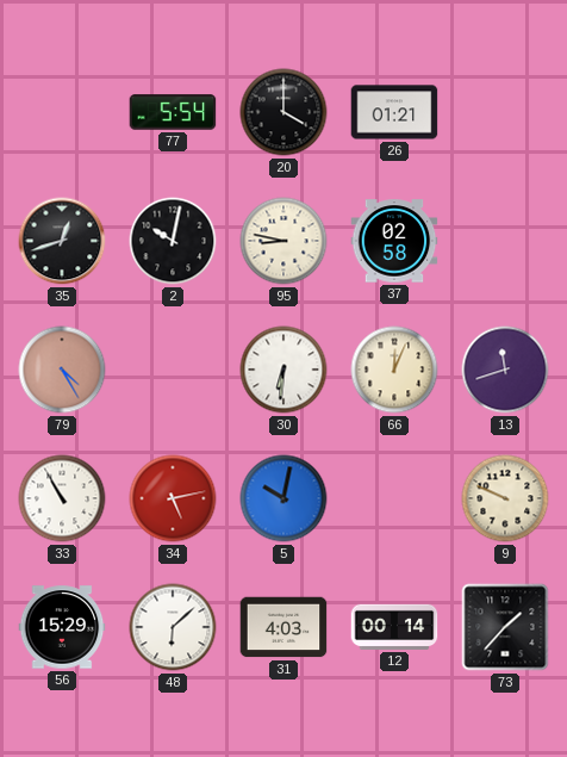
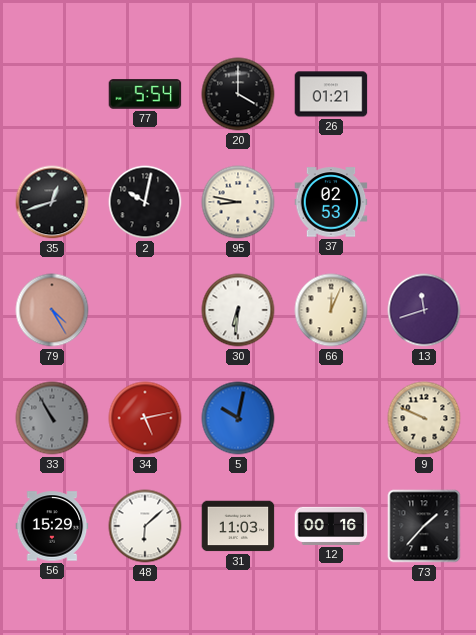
37: 02:58 -> 02:53 (331, 202)
33 dial: white -> grey (52, 418)
31: 4:03 -> 11:03 (238, 526)
12: 00:14 -> 00:16 (331, 526)
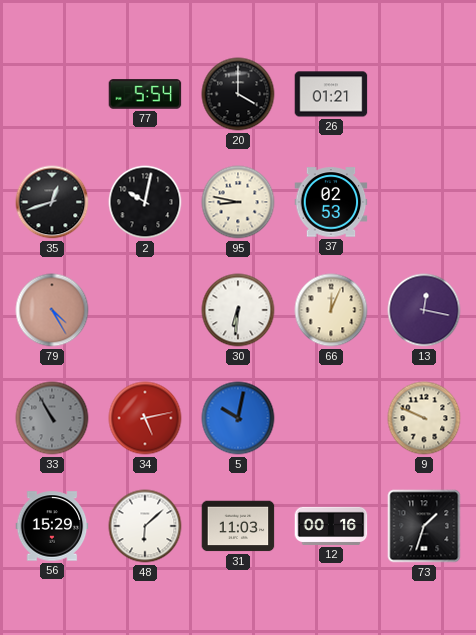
13: 11:42 -> 12:17 (424, 310)
73: 1:37 -> 1:33 (424, 526)
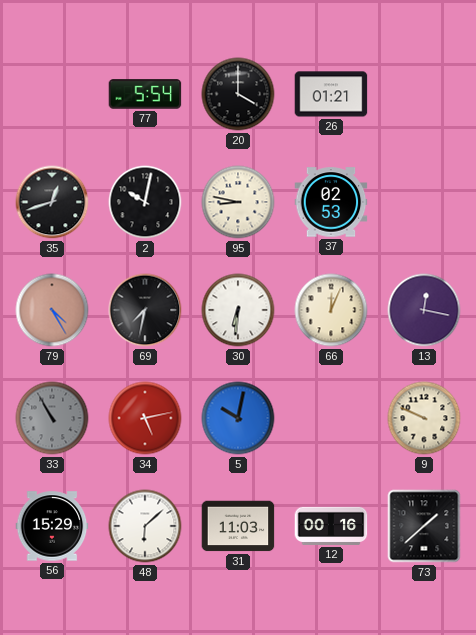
69: none -> 7:32 (145, 310)
73: 1:33 -> 1:38 (424, 526)
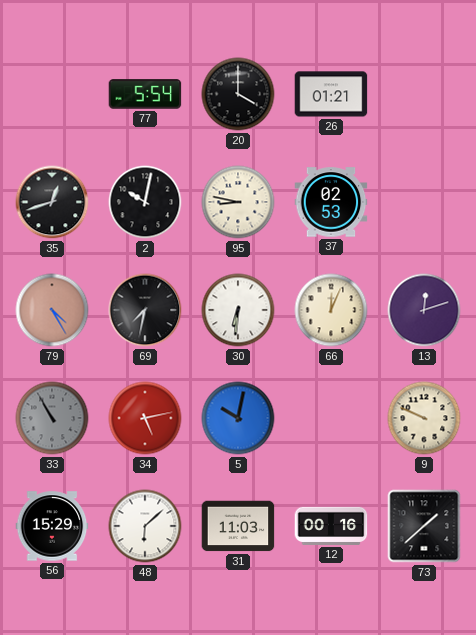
13: 12:17 -> 12:12 (424, 310)
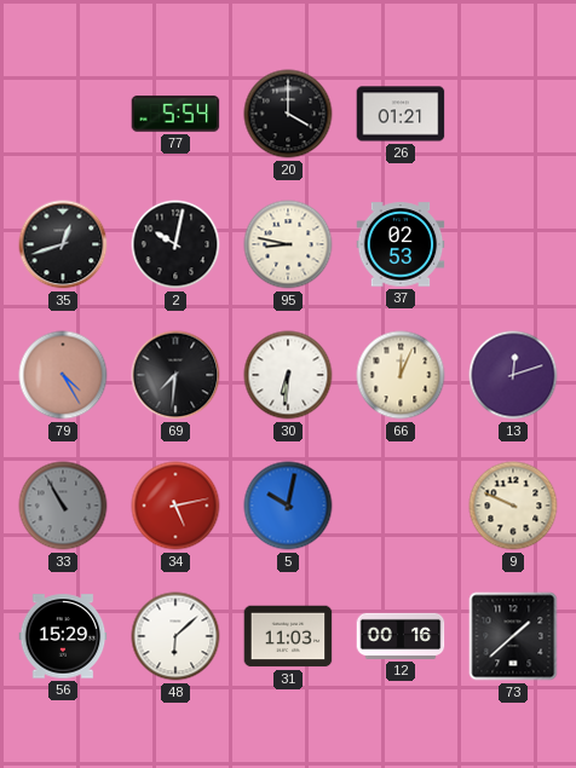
69: 7:32 -> 7:31 (175, 375)
